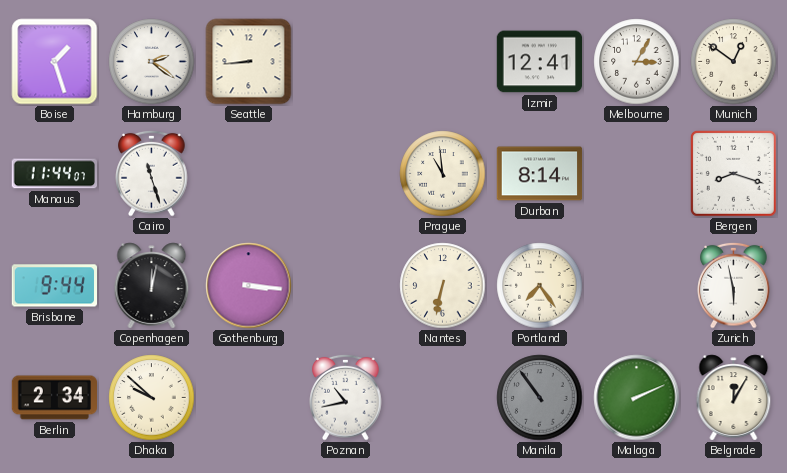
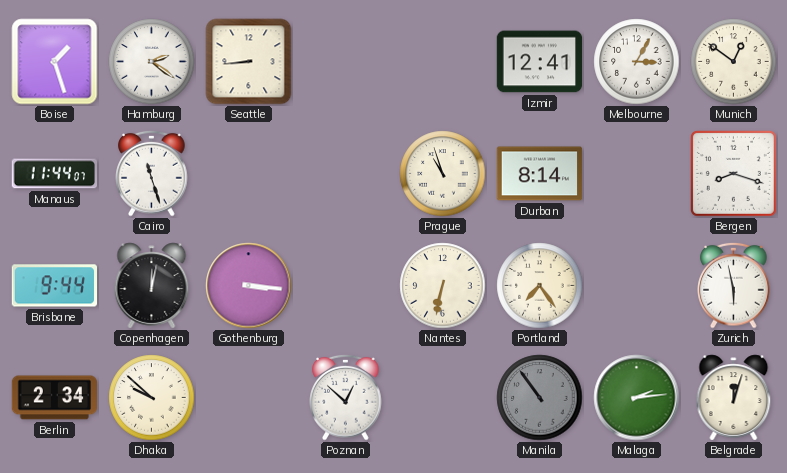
Prague: 10:59 -> 10:57 (443, 174)
Poznan: 10:43 -> 12:52 (346, 397)
Malaga: 2:11 -> 2:14 (637, 398)
Belgrade: 12:05 -> 12:03 (734, 398)
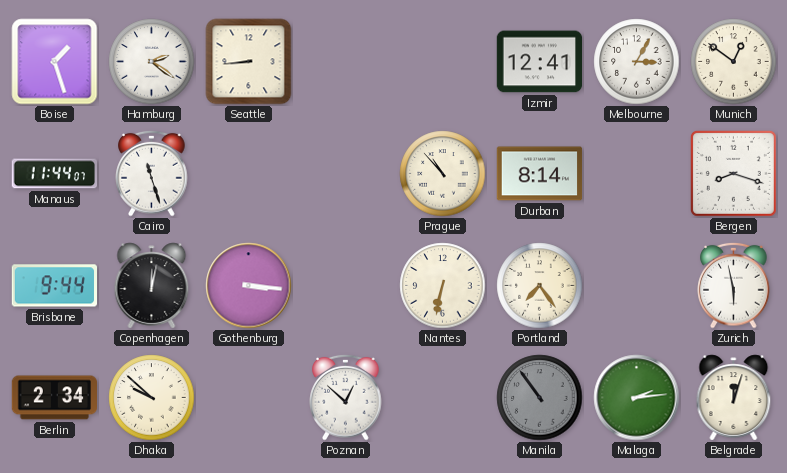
Prague: 10:57 -> 10:53 (443, 174)
